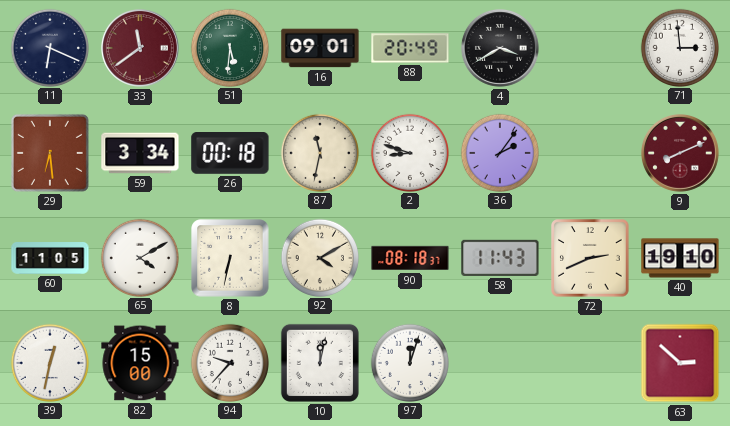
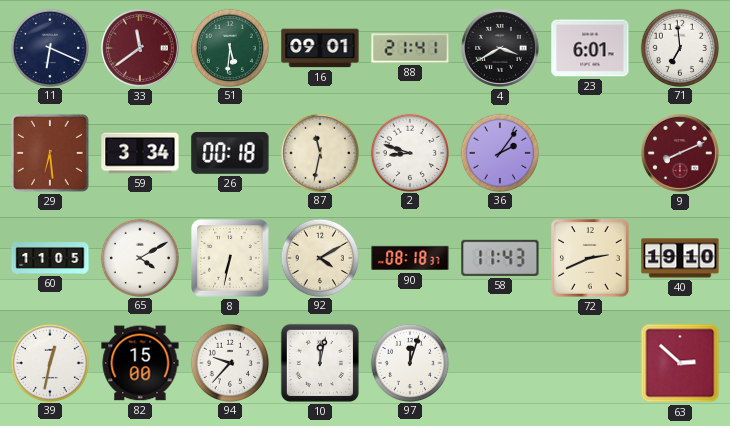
88: 20:49 -> 21:41 (410, 48)
23: none -> 6:01 (590, 48)
71: 2:59 -> 6:59 (679, 47)
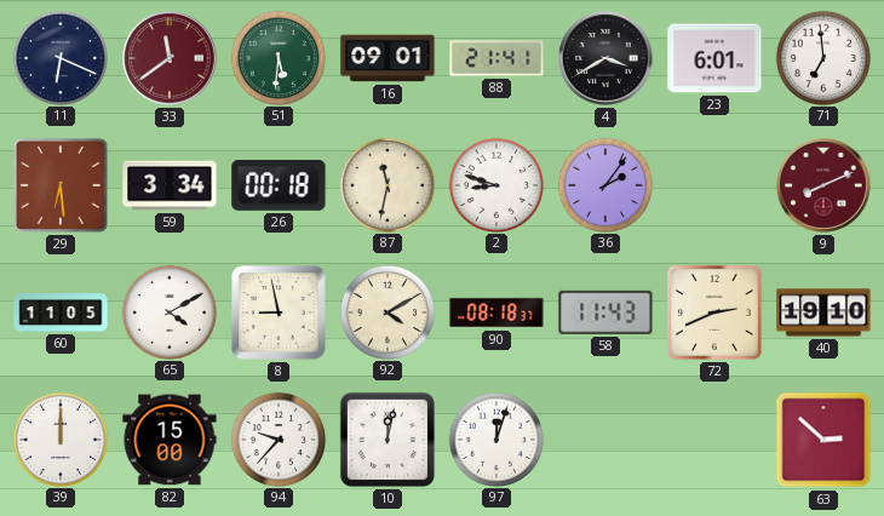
8: 6:32 -> 8:58 (279, 313)
39: 12:32 -> 12:00 (59, 438)
